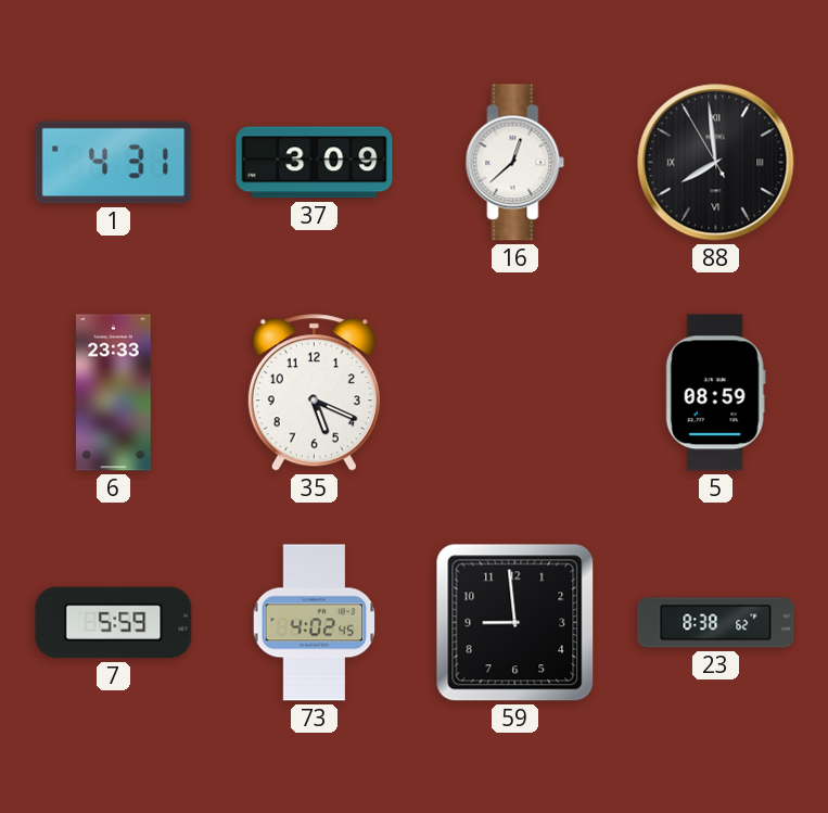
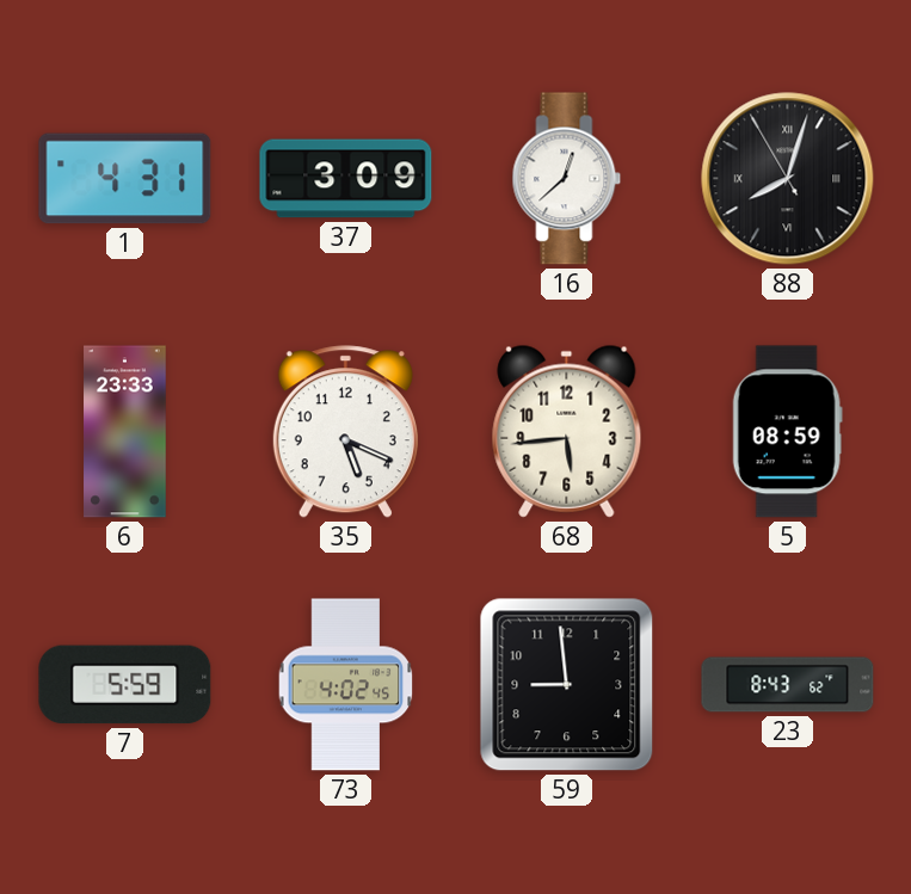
88: 7:58 -> 8:02 (788, 179)
68: none -> 5:44 (567, 431)
23: 8:38 -> 8:43 (788, 685)
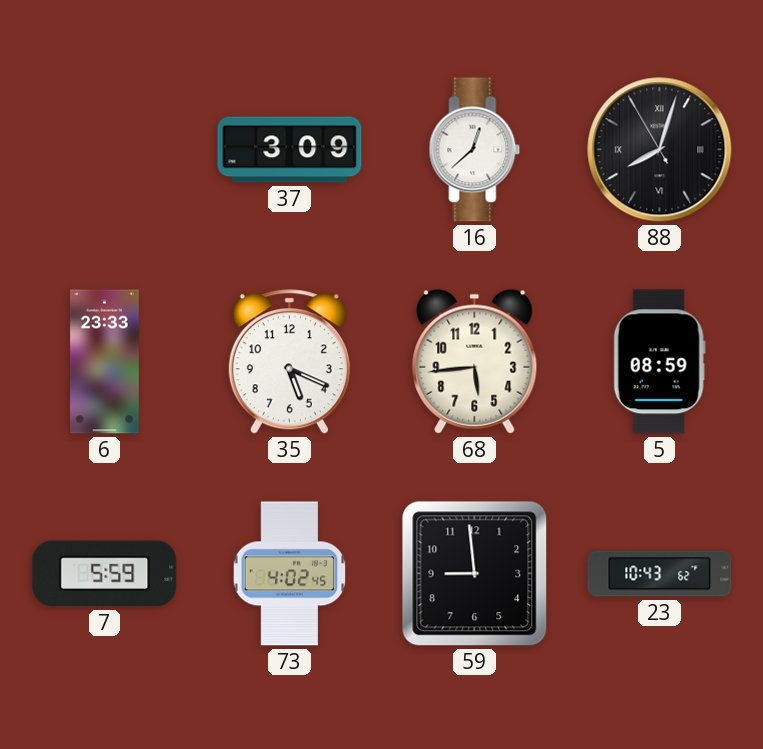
1: 4:31 -> none (125, 179)
23: 8:43 -> 10:43 (660, 574)
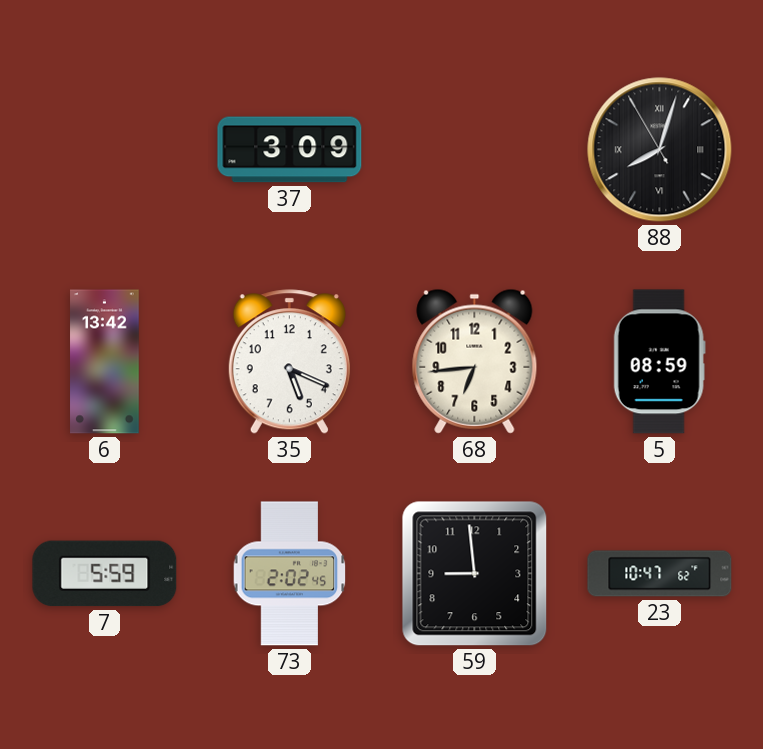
16: 12:38 -> none (475, 150)
6: 23:33 -> 13:42 (105, 362)
68: 5:44 -> 6:44 (475, 361)
73: 4:02 -> 2:02 (290, 574)
23: 10:43 -> 10:47 (660, 574)
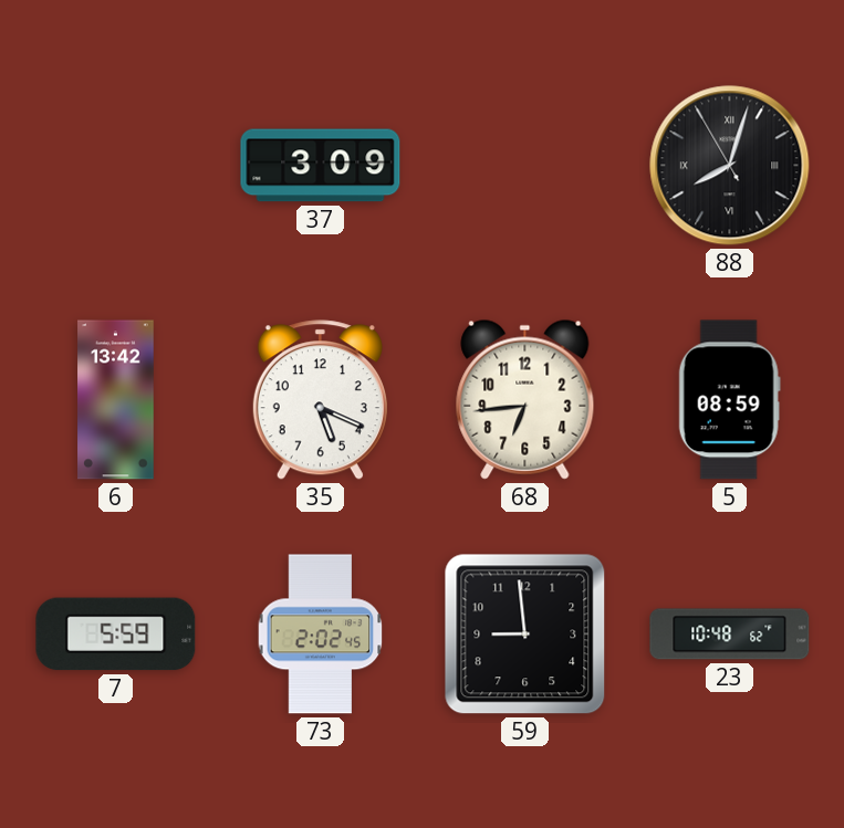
23: 10:47 -> 10:48 (730, 635)
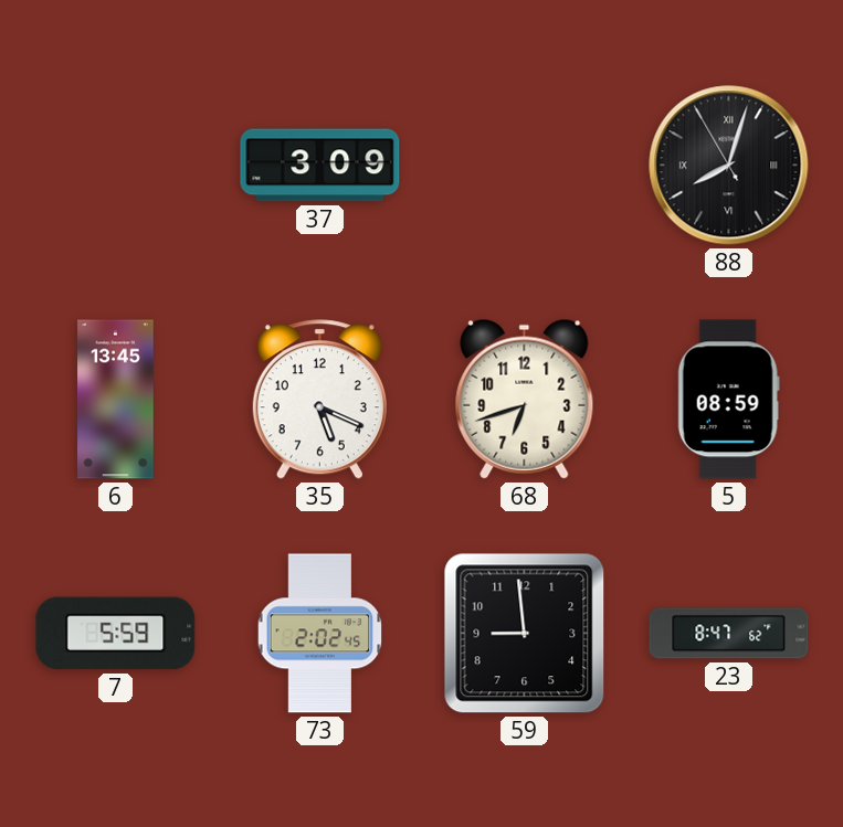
6: 13:42 -> 13:45 (116, 400)
68: 6:44 -> 6:42 (525, 399)
23: 10:48 -> 8:47 (729, 634)
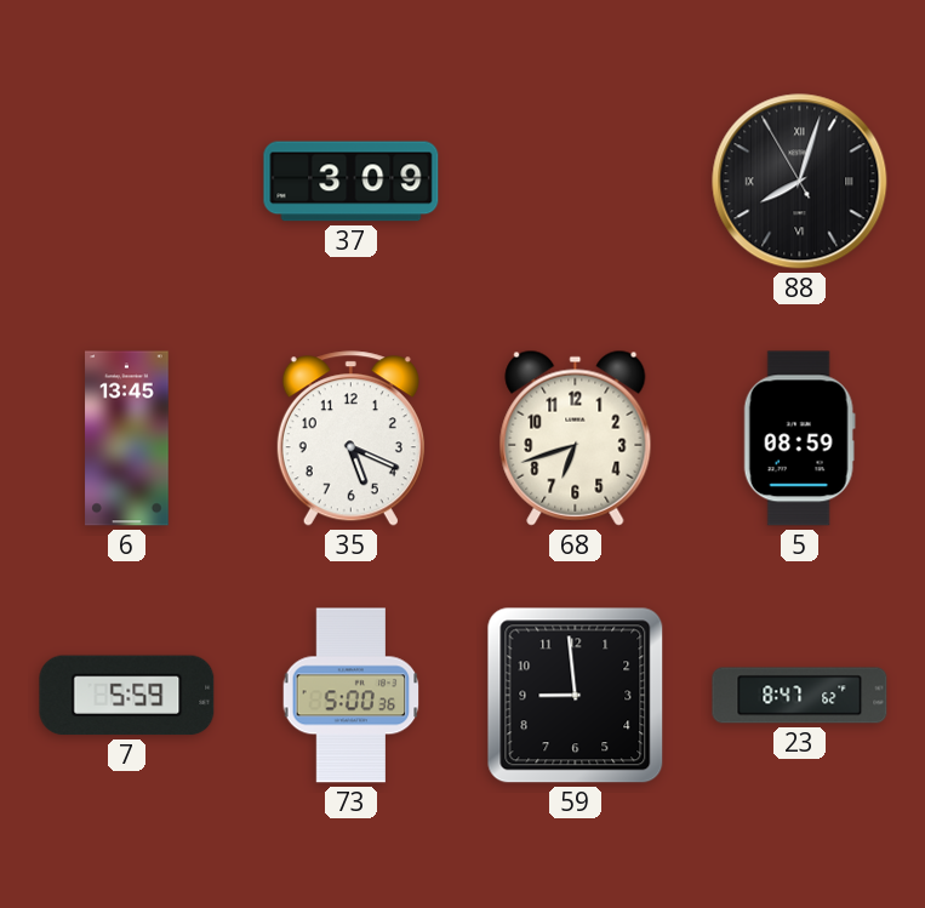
73: 2:02 -> 5:00 (352, 696)
